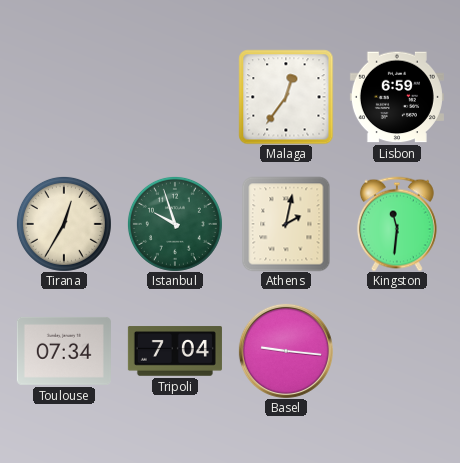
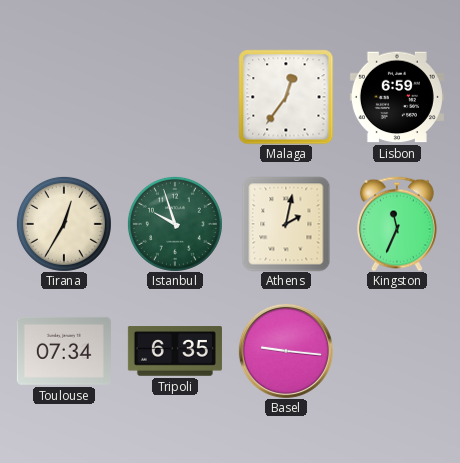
Kingston: 11:31 -> 11:34 (397, 224)
Tripoli: 7:04 -> 6:35 (175, 351)
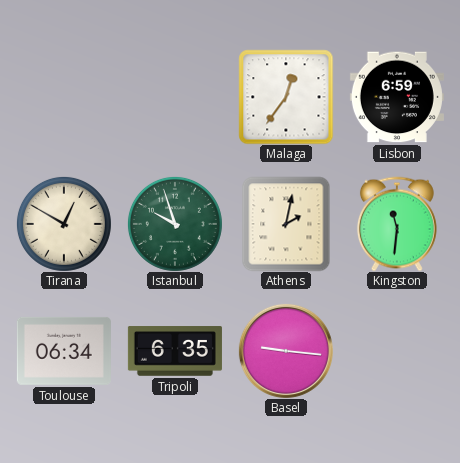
Tirana: 12:35 -> 12:50 (64, 224)
Kingston: 11:34 -> 11:31 (397, 224)
Toulouse: 07:34 -> 06:34 (64, 351)
